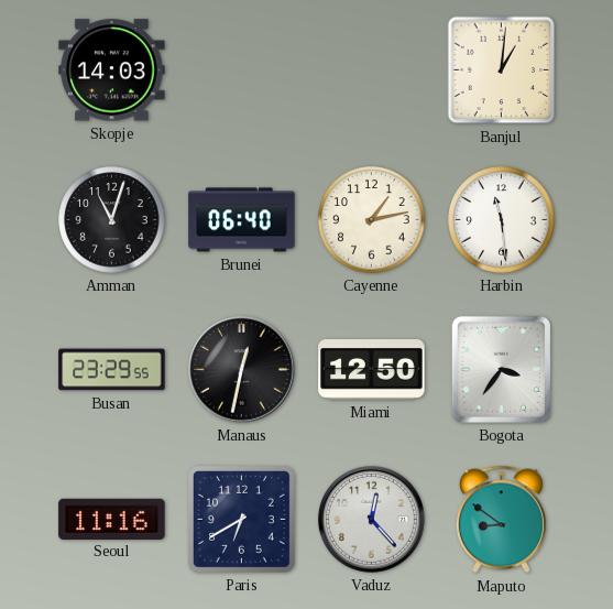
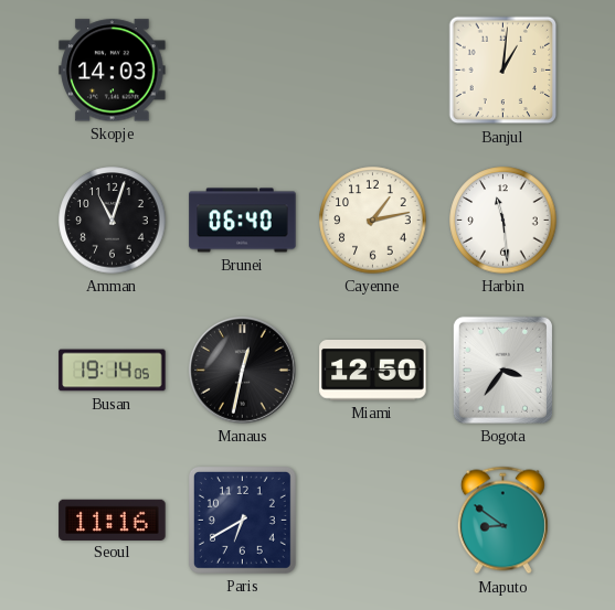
Busan: 23:29 -> 19:14 (113, 371)
Vaduz: 12:23 -> none (372, 520)
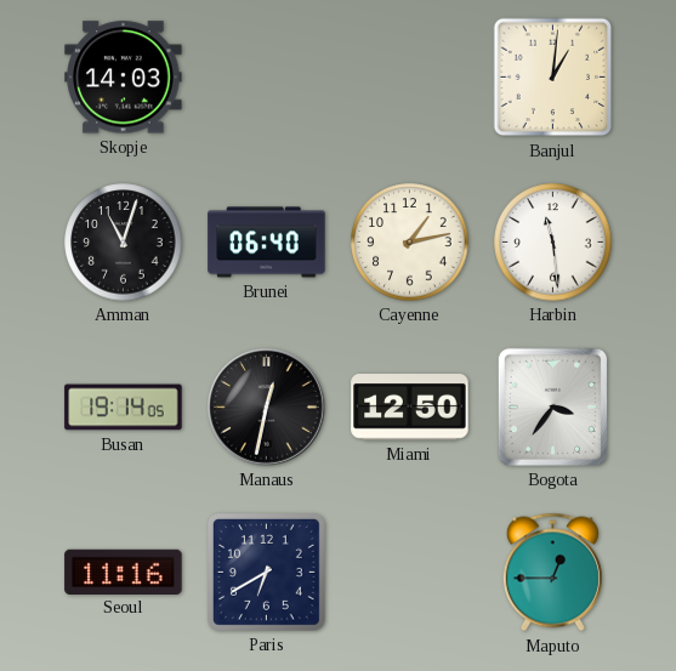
Maputo: 8:51 -> 12:45 (552, 573)
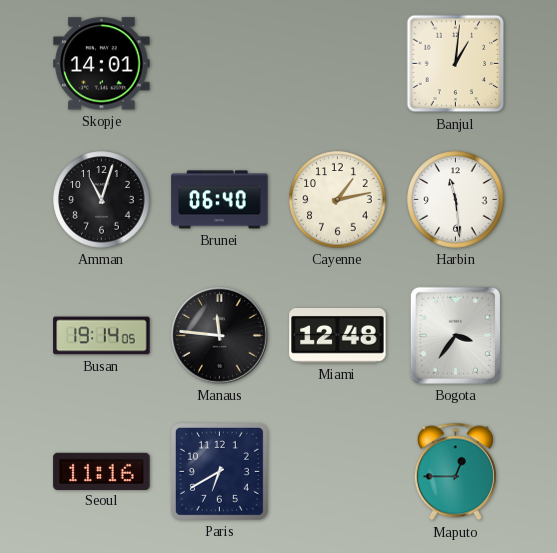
Skopje: 14:03 -> 14:01 (102, 64)
Manaus: 12:32 -> 11:46 (220, 336)
Miami: 12:50 -> 12:48 (338, 336)
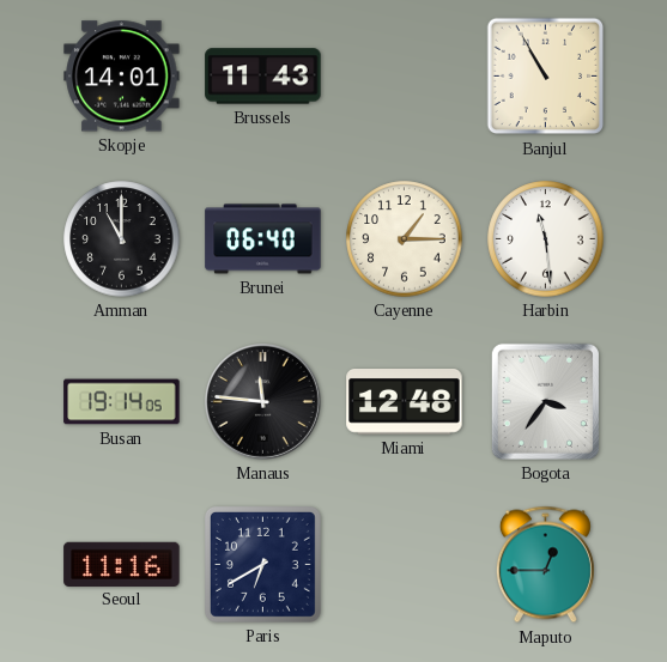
Brussels: none -> 11:43 (263, 77)
Banjul: 1:01 -> 10:55 (546, 77)
Amman: 11:03 -> 11:00 (122, 239)
Cayenne: 1:13 -> 1:15 (405, 239)
